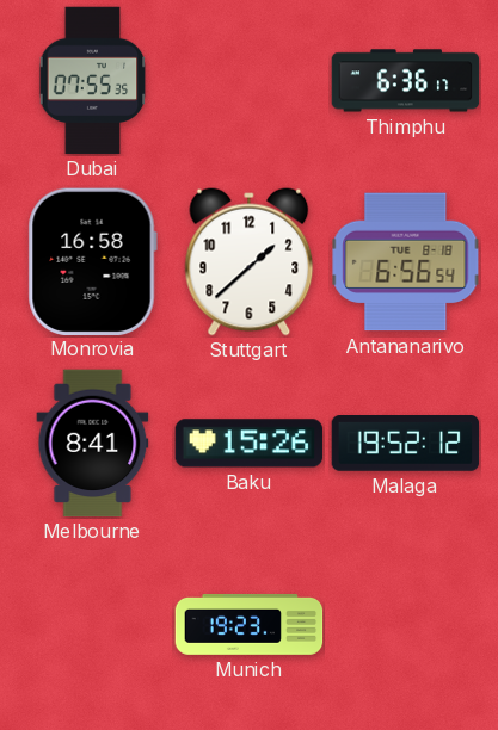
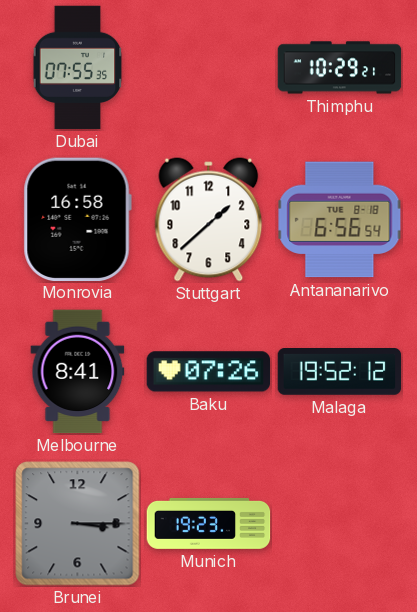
Thimphu: 6:36 -> 10:29 (340, 68)
Baku: 15:26 -> 07:26 (209, 372)
Brunei: none -> 3:15 (78, 524)
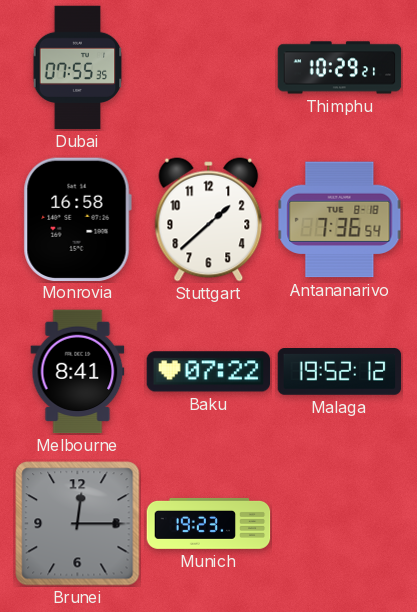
Antananarivo: 6:56 -> 7:36 (340, 220)
Baku: 07:26 -> 07:22 (209, 372)
Brunei: 3:15 -> 12:15 (78, 524)
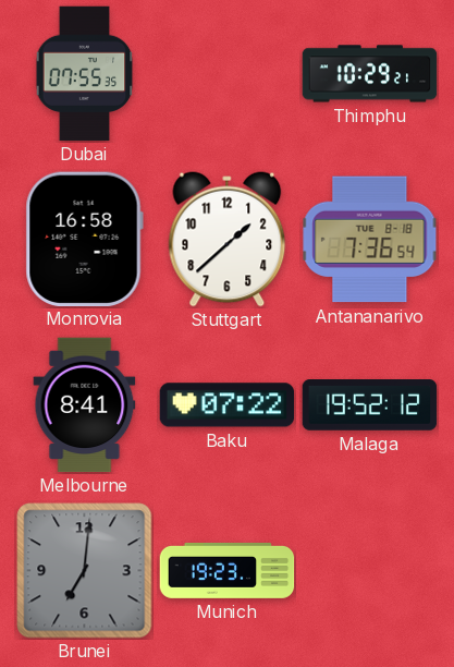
Brunei: 12:15 -> 7:01 (85, 571)
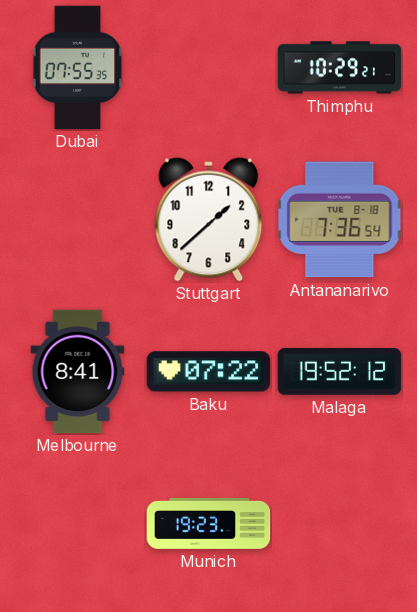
Monrovia: 16:58 -> none (84, 239)
Brunei: 7:01 -> none (85, 571)
